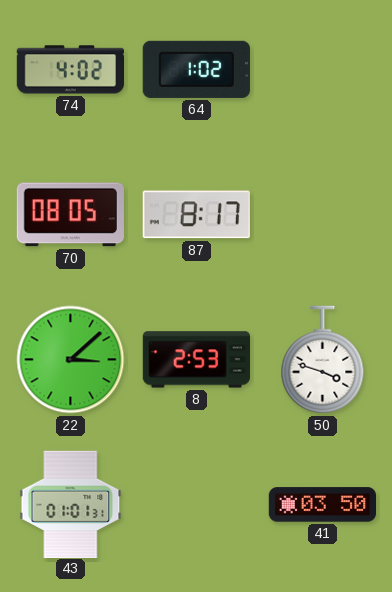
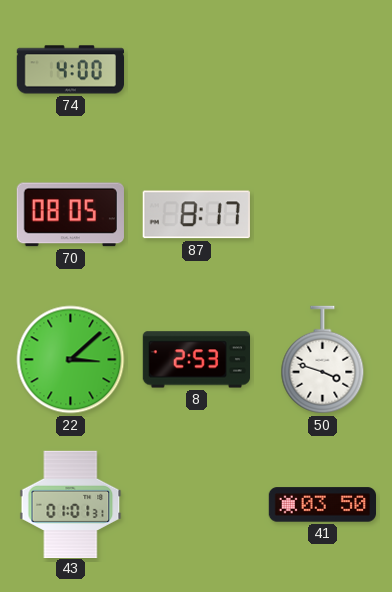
74: 4:02 -> 4:00 (70, 70)
64: 1:02 -> none (196, 69)
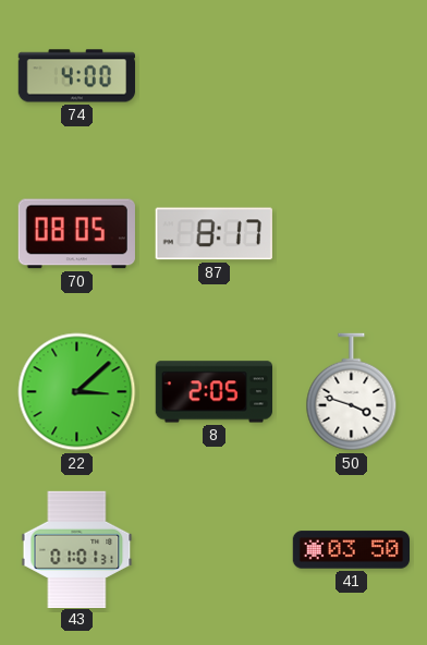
8: 2:53 -> 2:05 (213, 392)
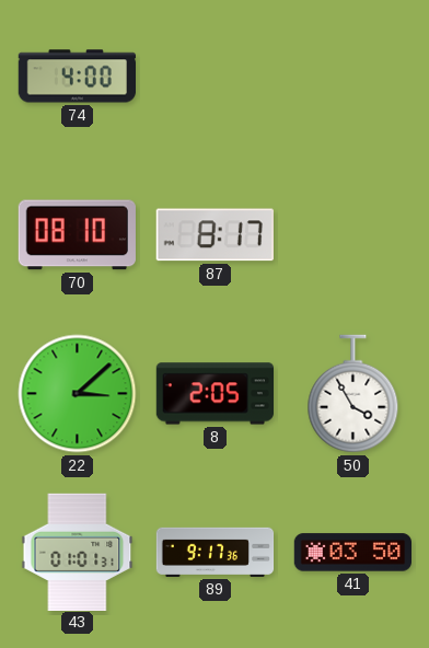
70: 08:05 -> 08:10 (77, 235)
50: 3:48 -> 3:55 (353, 394)
89: none -> 9:17 (216, 552)
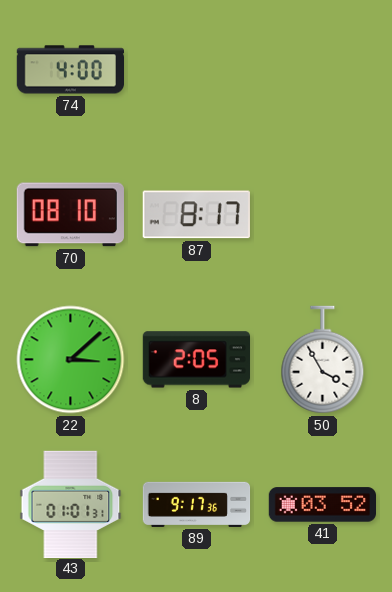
41: 03:50 -> 03:52 (322, 505)
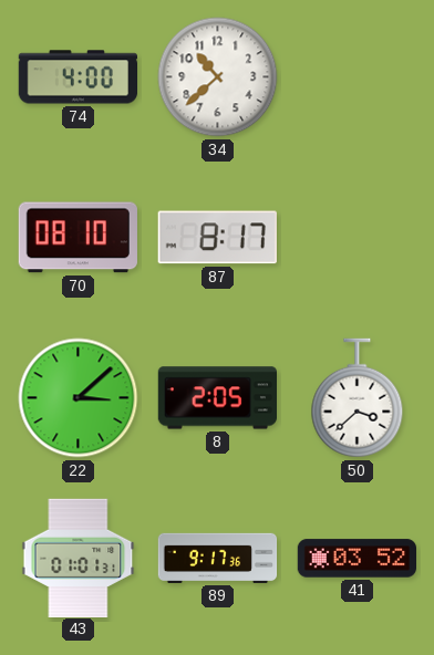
34: none -> 10:38 (218, 77)
50: 3:55 -> 3:38 (358, 398)
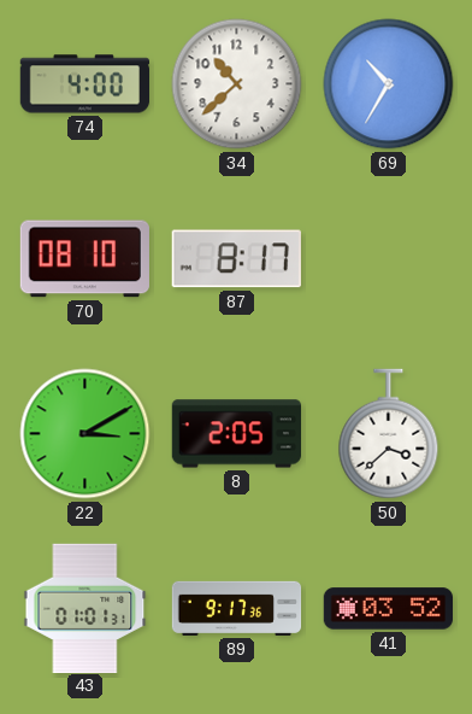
69: none -> 10:35 (389, 84)
22: 3:08 -> 3:10 (85, 434)
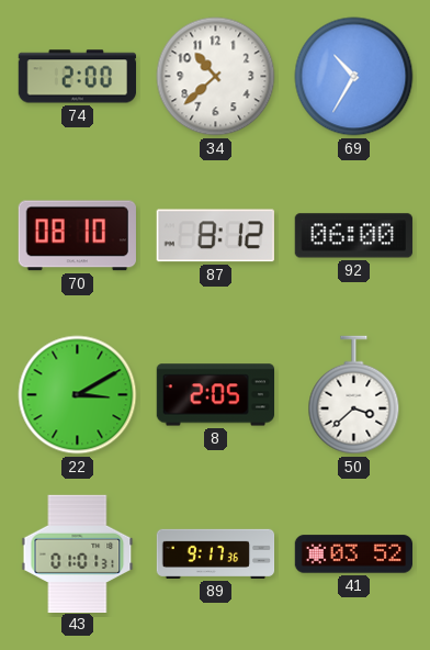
74: 4:00 -> 2:00 (77, 77)
87: 8:17 -> 8:12 (215, 236)
92: none -> 06:00 (353, 236)
